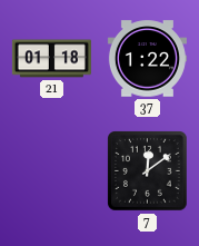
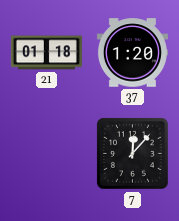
37: 1:22 -> 1:20 (132, 53)
7: 12:09 -> 12:07 (133, 154)
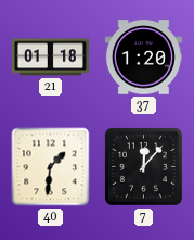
40: none -> 1:31 (51, 167)
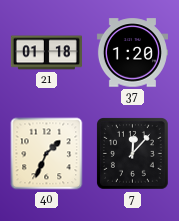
40: 1:31 -> 1:34 (47, 154)
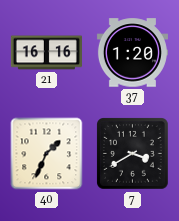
21: 01:18 -> 16:16 (46, 53)
7: 12:07 -> 3:40 (133, 154)
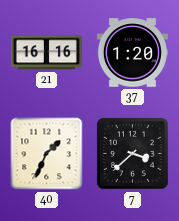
7: 3:40 -> 3:38 (133, 154)
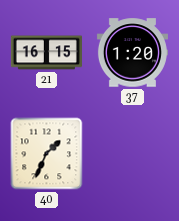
21: 16:16 -> 16:15 (46, 53)
7: 3:38 -> none (133, 154)
